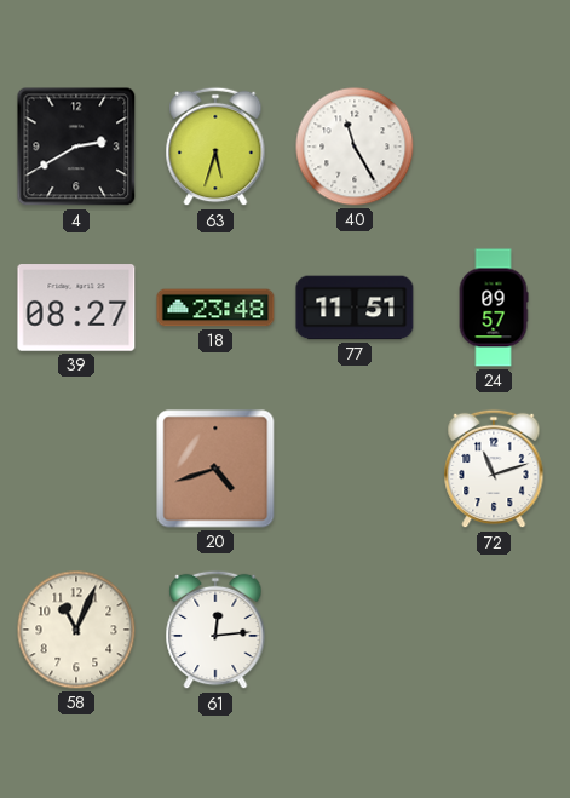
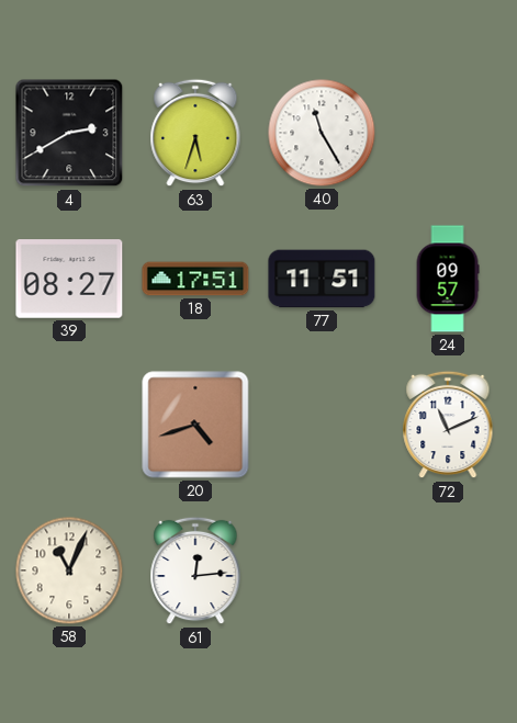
18: 23:48 -> 17:51 (195, 279)
72: 11:12 -> 11:11 (448, 425)
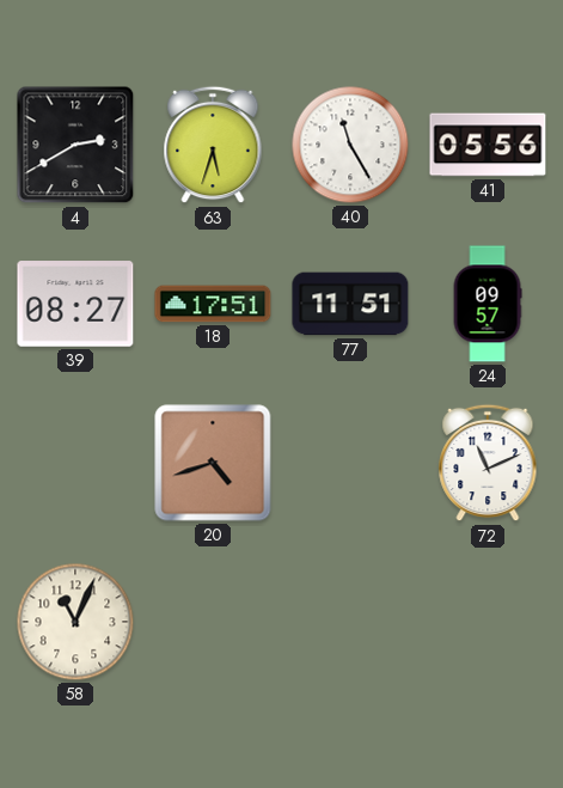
41: none -> 05:56 (488, 145)
61: 12:14 -> none (195, 571)
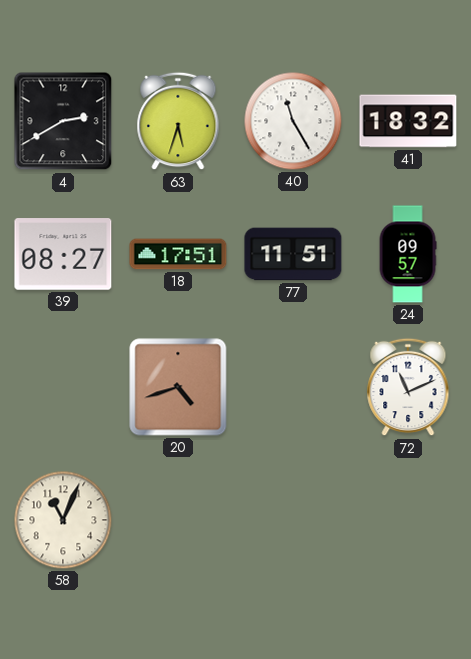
41: 05:56 -> 18:32 (408, 121)
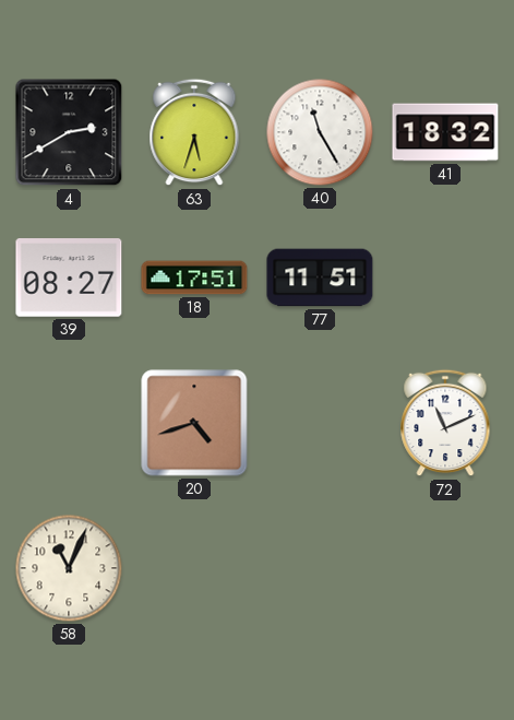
24: 09:57 -> none (408, 254)
